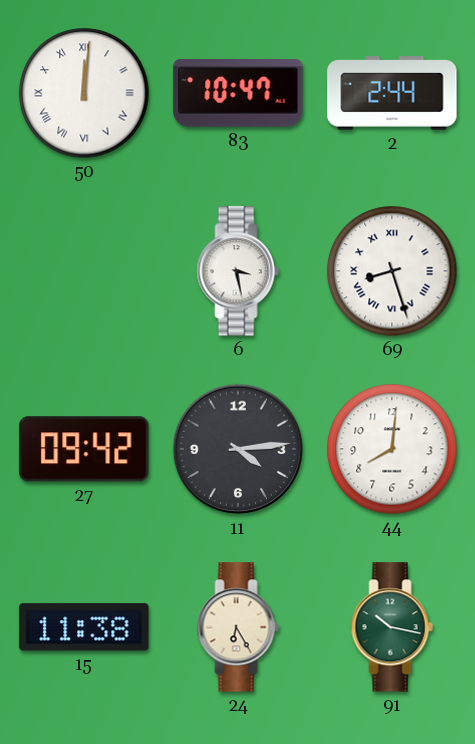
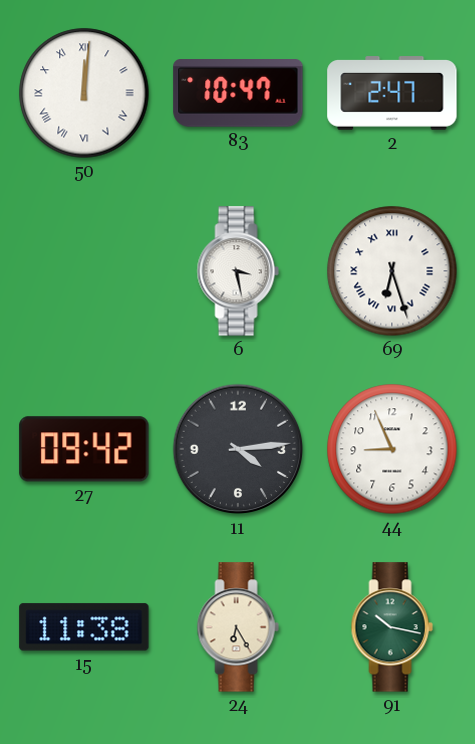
2: 2:44 -> 2:47 (392, 93)
69: 8:27 -> 6:27 (392, 271)
44: 8:01 -> 8:56 (392, 449)
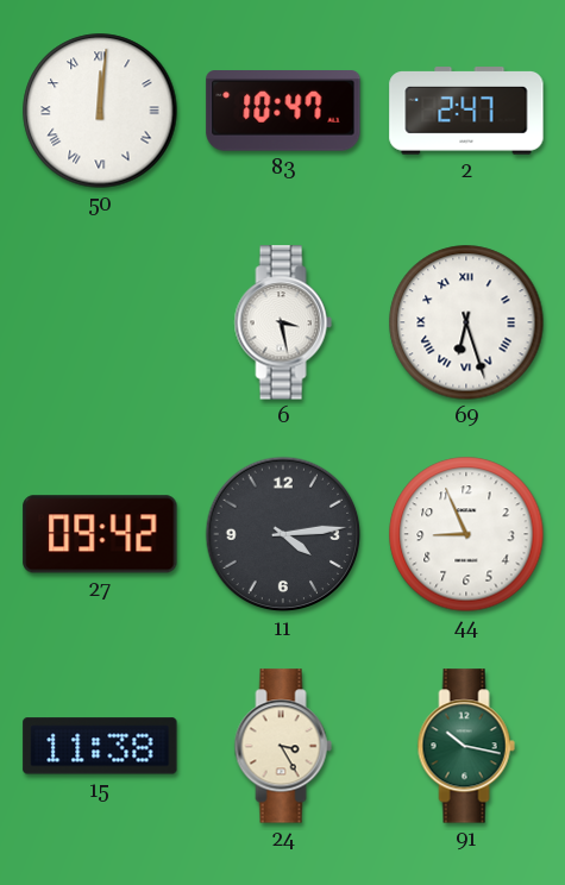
24: 6:25 -> 3:25 (283, 746)
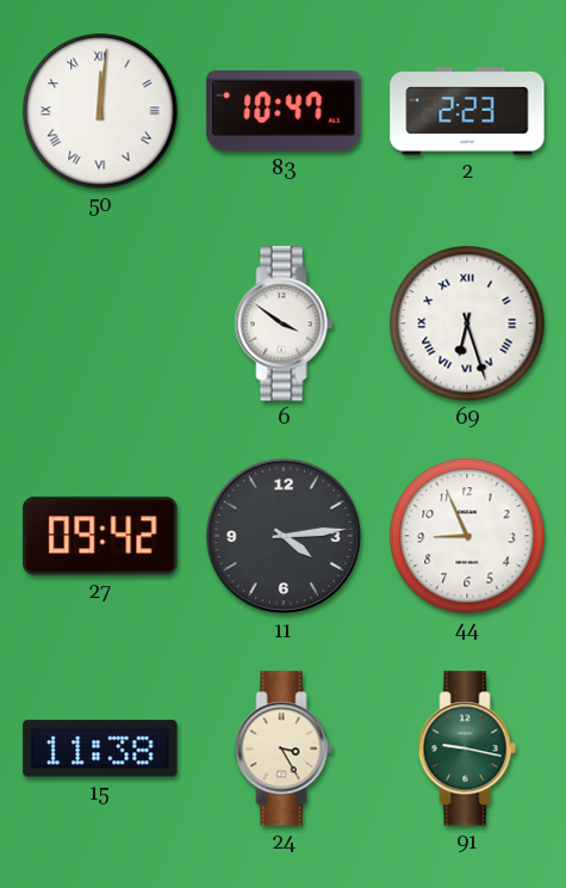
2: 2:47 -> 2:23 (467, 111)
6: 3:28 -> 3:51 (284, 323)
91: 10:17 -> 9:17 (467, 748)
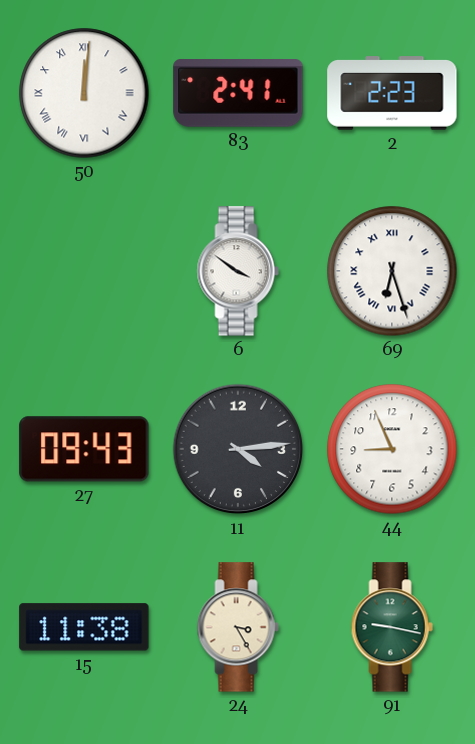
83: 10:47 -> 2:41 (238, 94)
27: 09:42 -> 09:43 (84, 449)
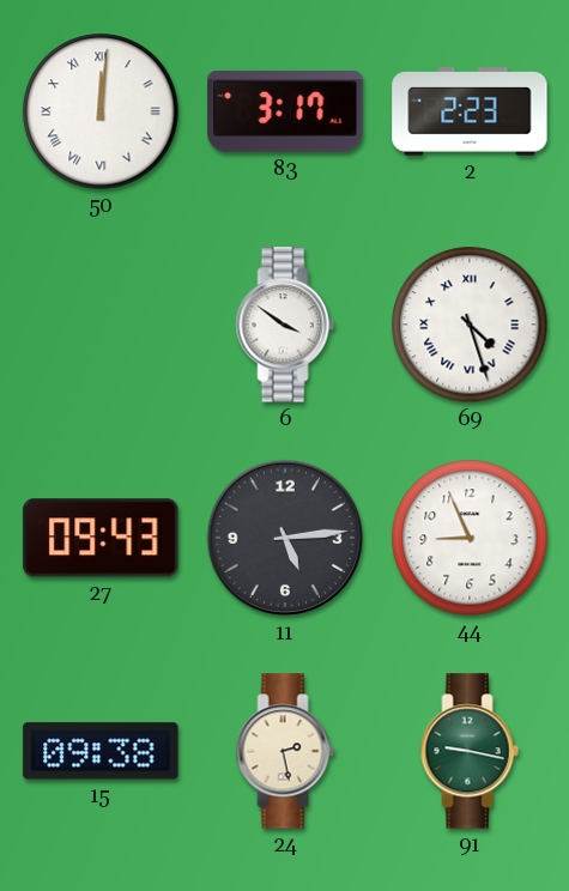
83: 2:41 -> 3:17 (285, 113)
69: 6:27 -> 4:27 (470, 325)
11: 4:14 -> 5:14 (285, 538)
15: 11:38 -> 09:38 (101, 751)
24: 3:25 -> 2:28 (285, 751)
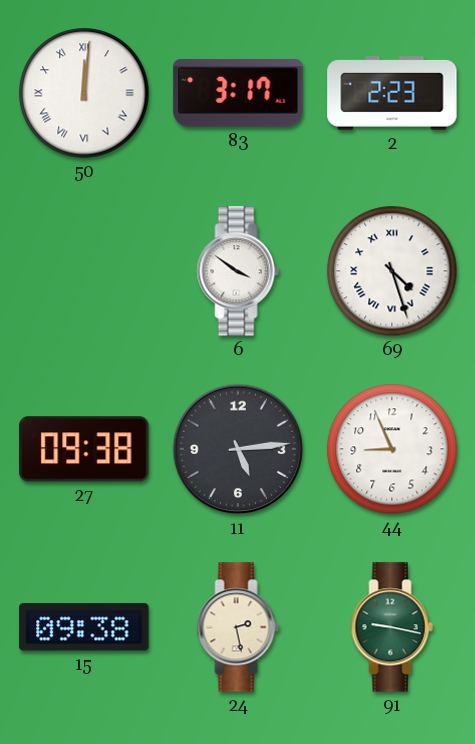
27: 09:43 -> 09:38 (84, 449)
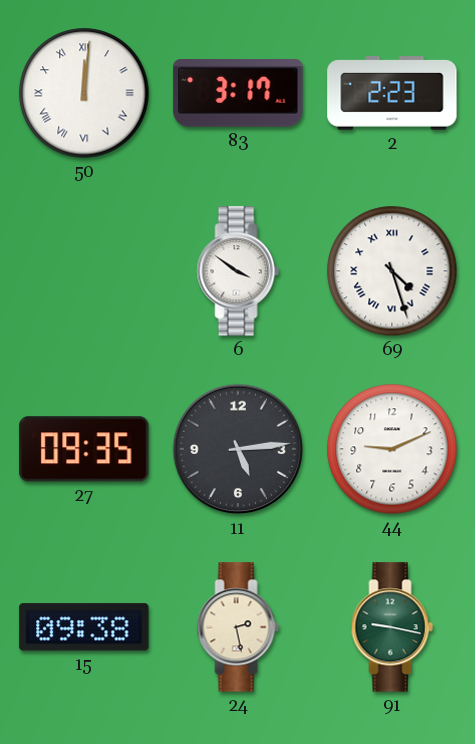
27: 09:38 -> 09:35 (84, 449)
44: 8:56 -> 9:11 (392, 449)
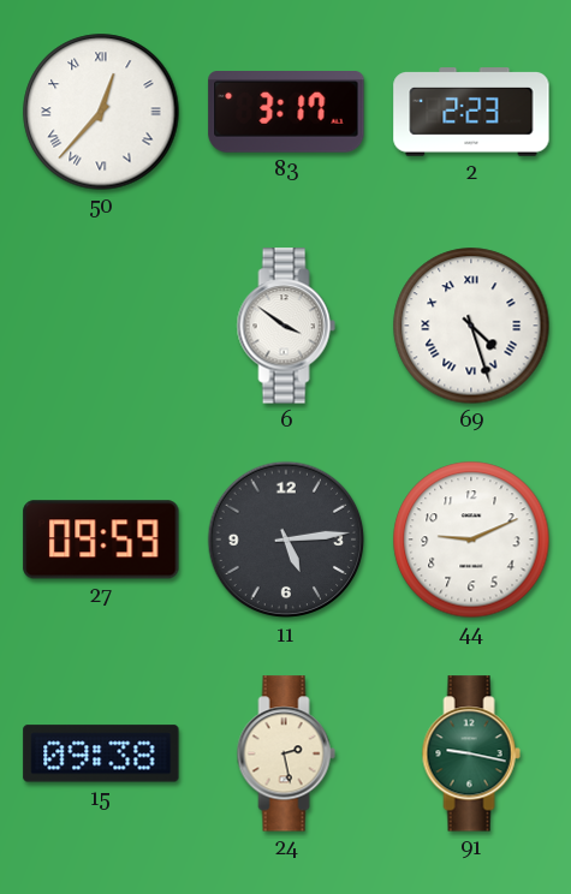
50: 12:01 -> 12:37 (101, 112)
27: 09:35 -> 09:59 (101, 540)
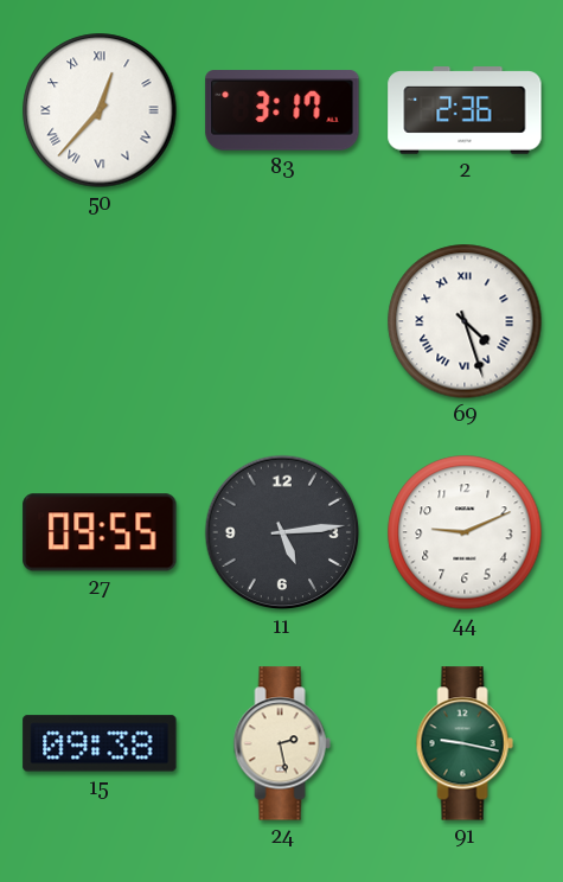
2: 2:23 -> 2:36 (465, 110)
6: 3:51 -> none (286, 326)
27: 09:59 -> 09:55 (100, 532)
